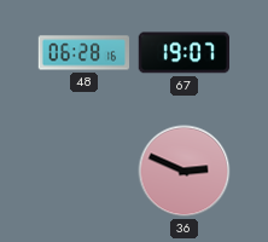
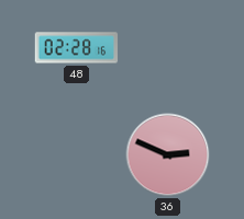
48: 06:28 -> 02:28 (77, 48)
67: 19:07 -> none (183, 53)
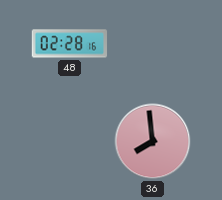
36: 2:49 -> 7:59 (153, 142)
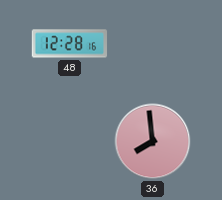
48: 02:28 -> 12:28 (70, 44)
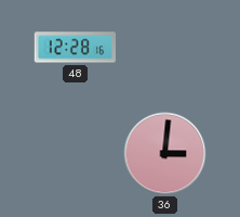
36: 7:59 -> 3:01 (165, 154)
